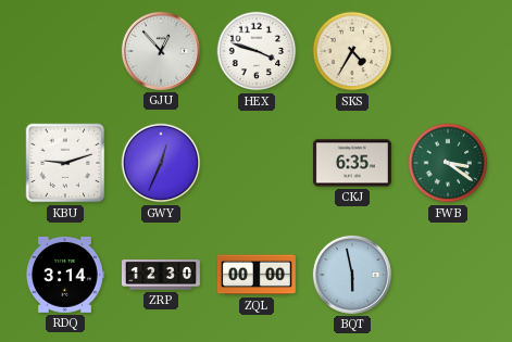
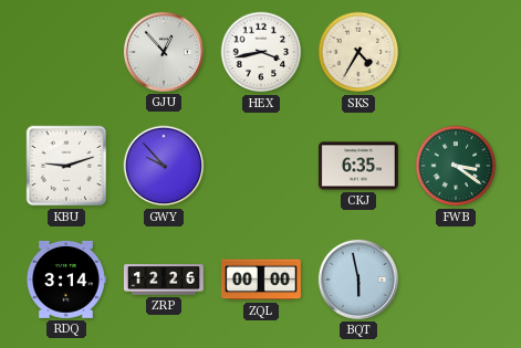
HEX: 3:48 -> 3:43 (261, 52)
GWY: 12:34 -> 9:53 (164, 166)
ZRP: 12:30 -> 12:26 (164, 280)
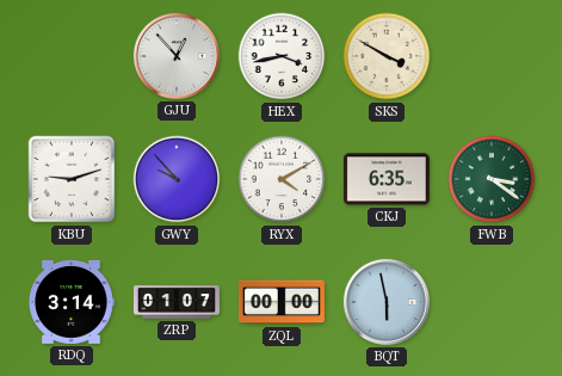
SKS: 4:35 -> 3:50 (387, 56)
RYX: none -> 4:10 (282, 179)
ZRP: 12:26 -> 01:07 (177, 302)
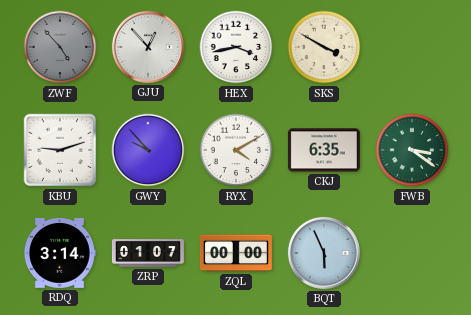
ZWF: none -> 4:53 (60, 47)
BQT: 5:58 -> 5:56 (324, 253)
